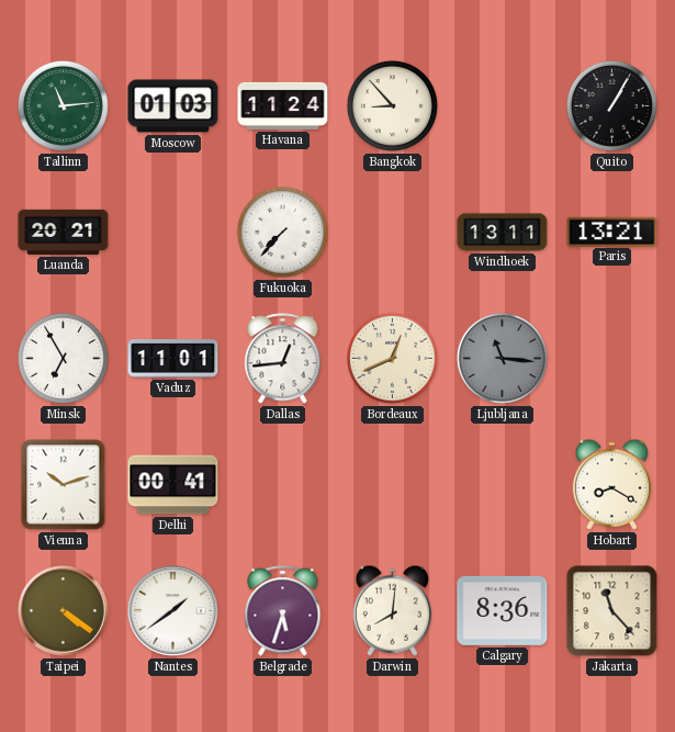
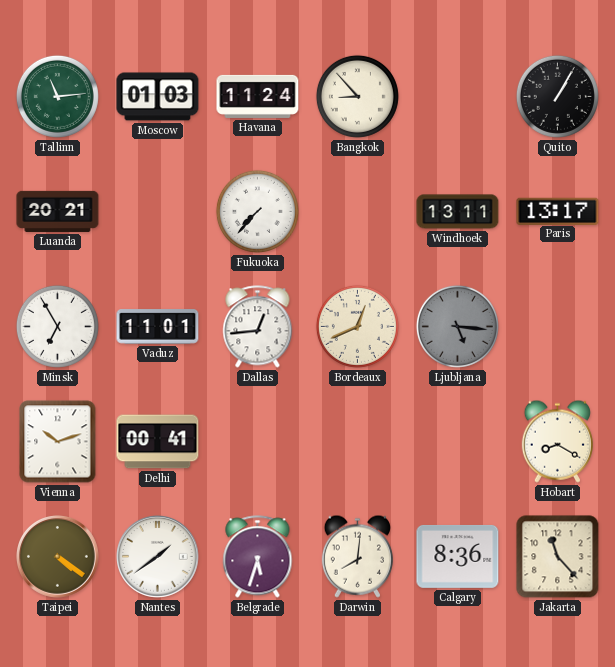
Paris: 13:21 -> 13:17 (558, 211)
Ljubljana: 11:16 -> 5:16 (457, 326)
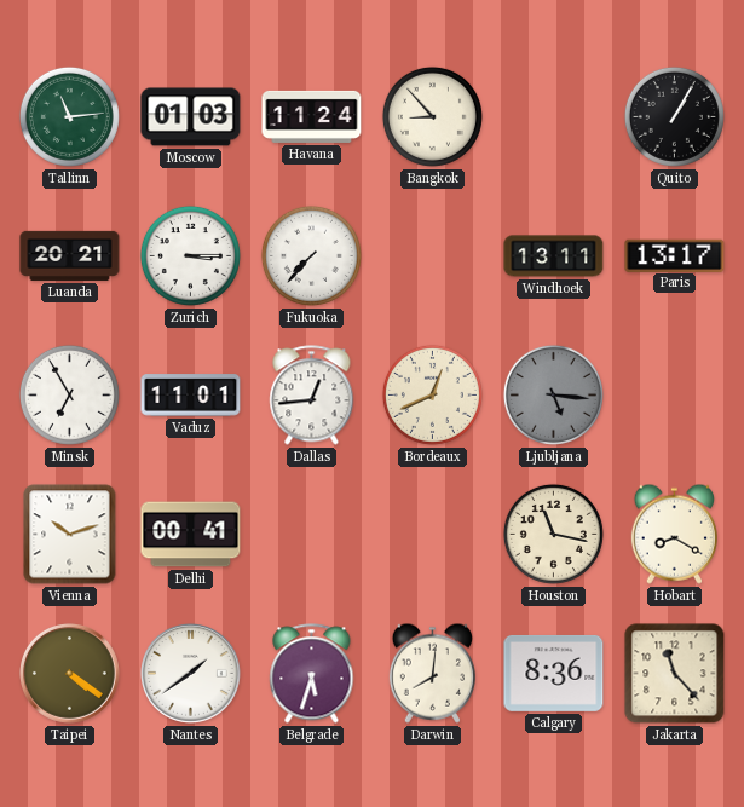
Zurich: none -> 3:15 (190, 255)
Houston: none -> 11:17 (553, 534)
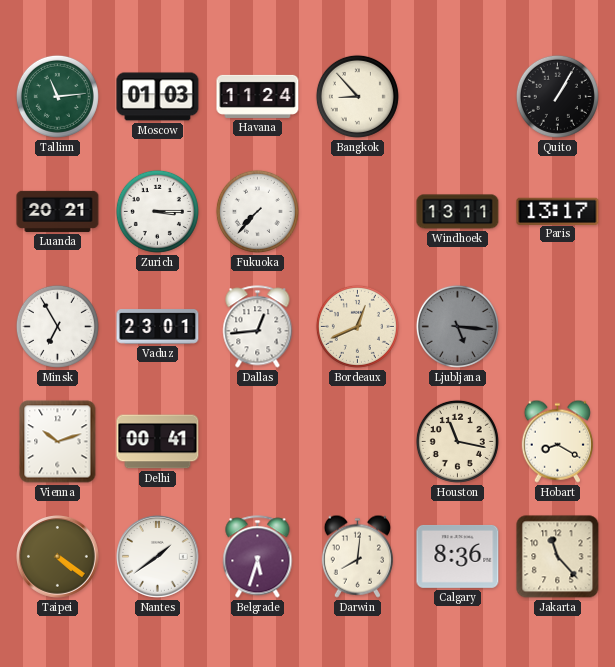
Vaduz: 11:01 -> 23:01 (158, 327)
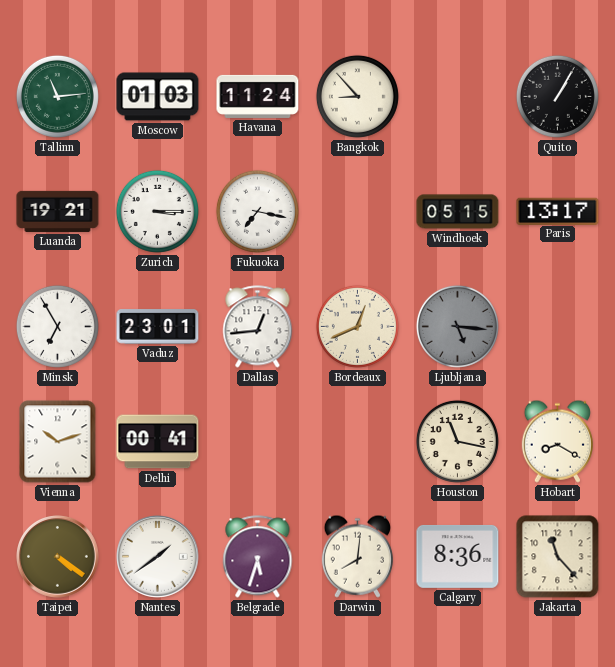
Luanda: 20:21 -> 19:21 (58, 211)
Fukuoka: 7:37 -> 7:17 (257, 211)
Windhoek: 13:11 -> 05:15 (458, 212)
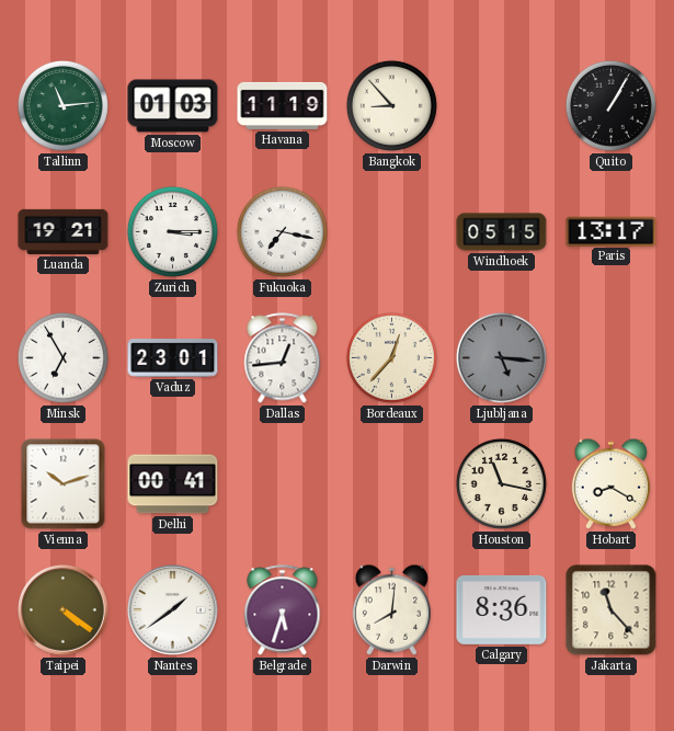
Havana: 11:24 -> 11:19 (283, 105)
Bordeaux: 12:41 -> 12:37 (391, 357)
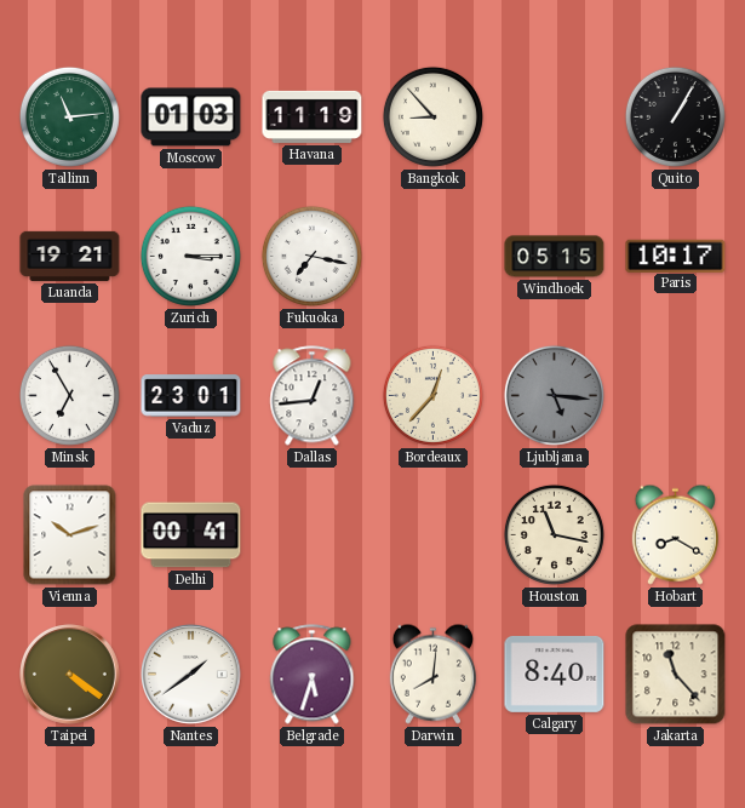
Paris: 13:17 -> 10:17 (676, 256)
Calgary: 8:36 -> 8:40 (555, 674)
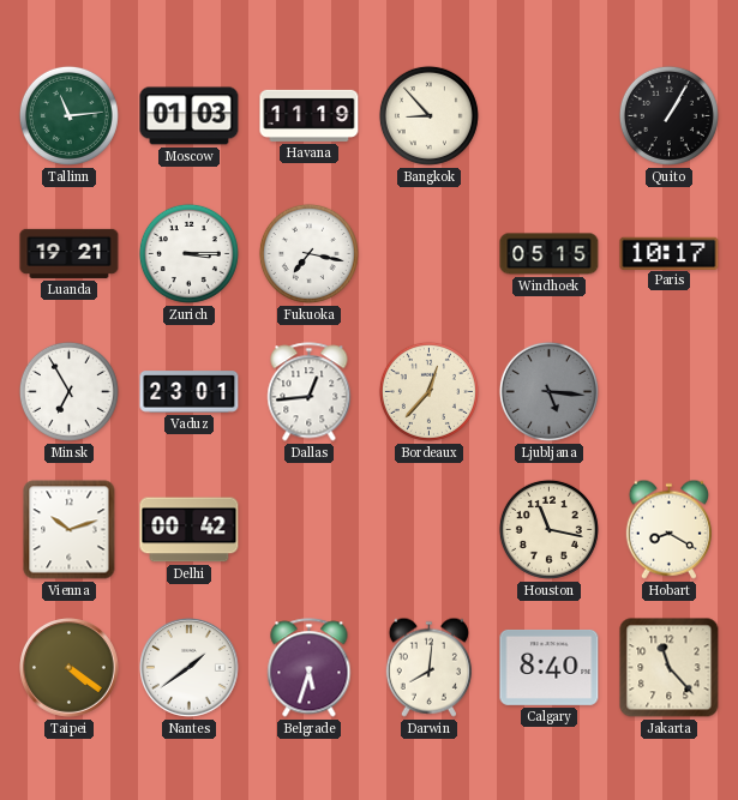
Delhi: 00:41 -> 00:42 (190, 530)
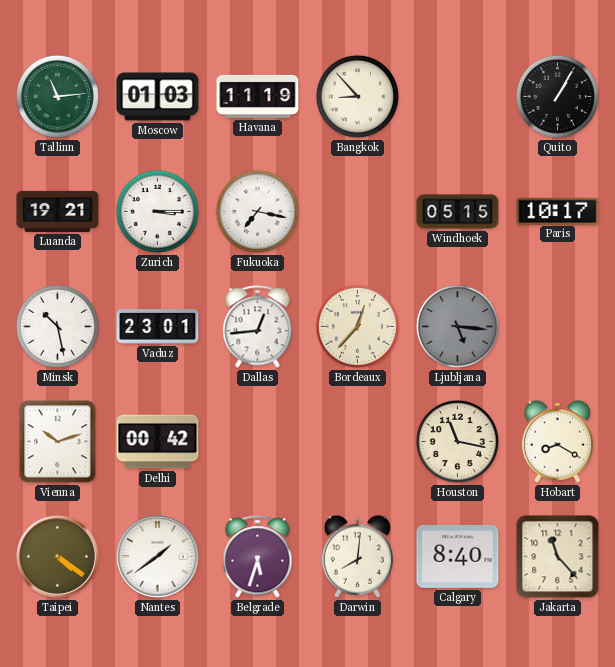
Minsk: 6:55 -> 10:28 (57, 326)
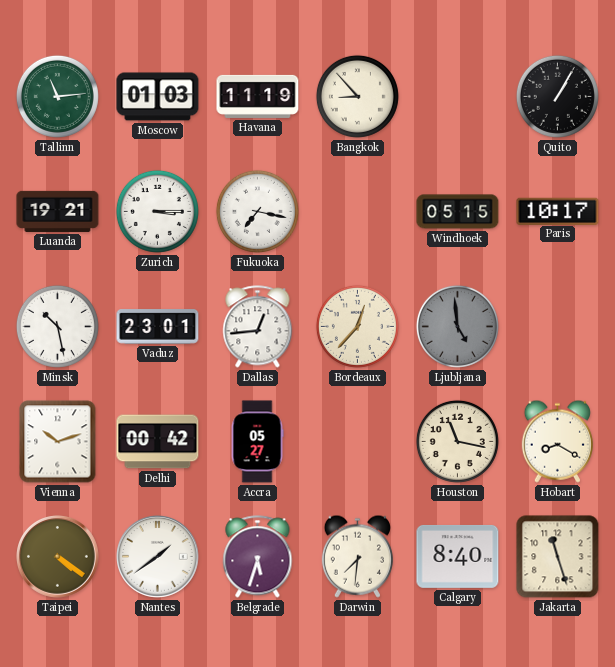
Ljubljana: 5:16 -> 4:59 (457, 326)
Accra: none -> 05:27 (257, 442)
Darwin: 8:01 -> 7:31 (357, 556)
Jakarta: 11:23 -> 11:27 (558, 557)
